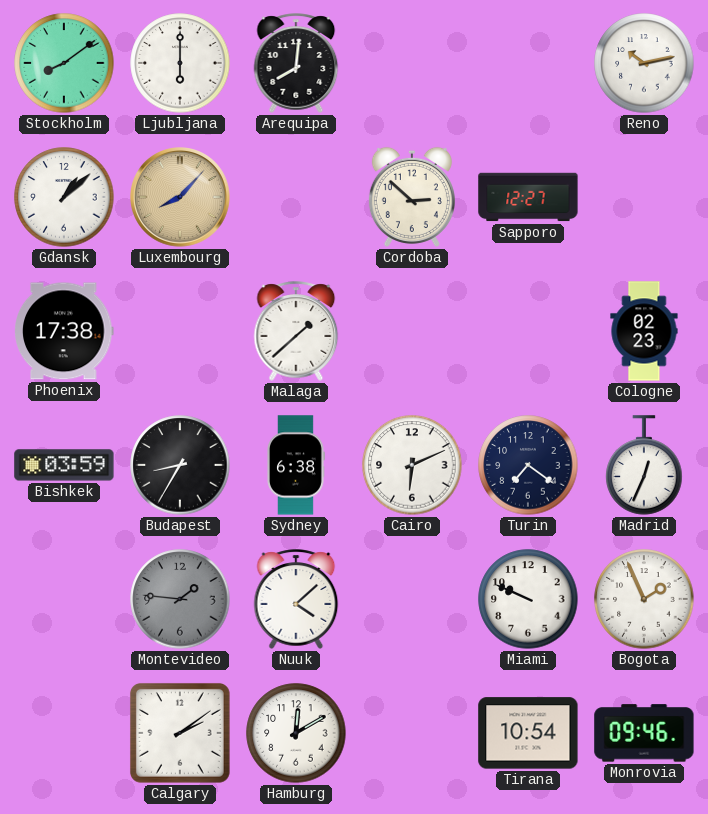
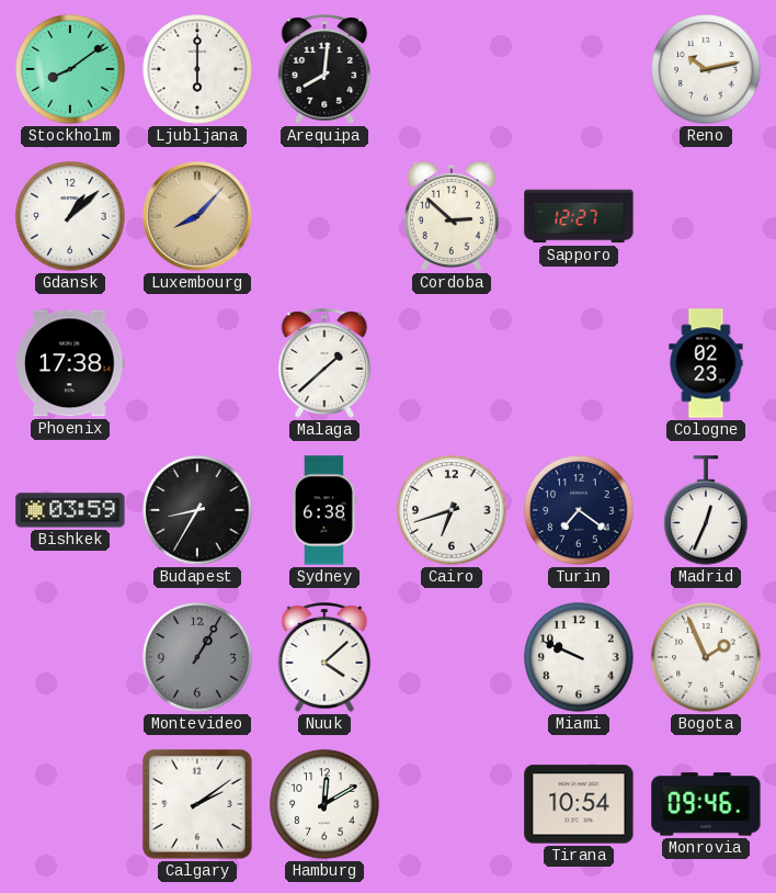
Cairo: 6:11 -> 6:42 (452, 510)
Montevideo: 1:46 -> 1:05 (197, 657)
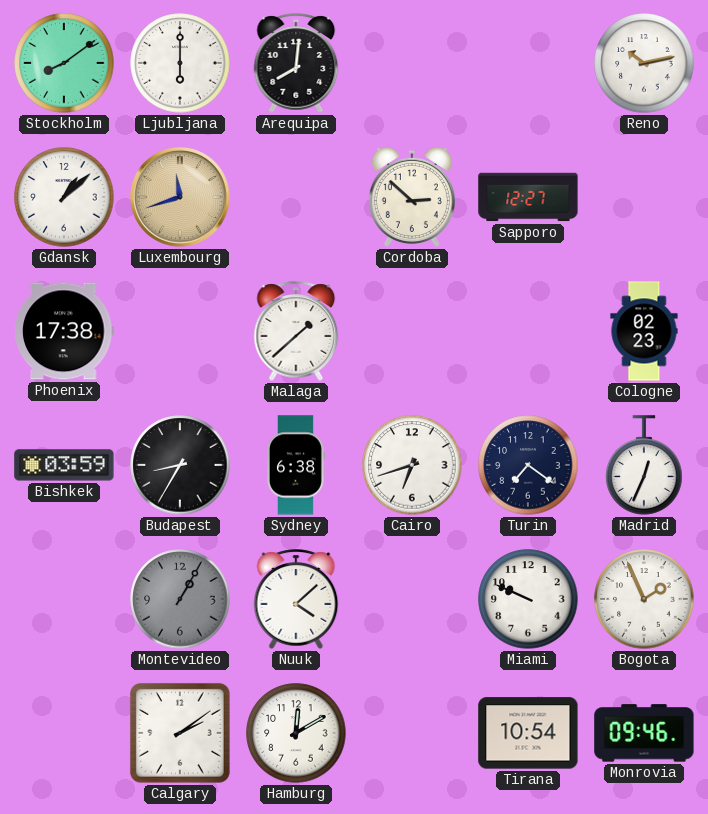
Luxembourg: 8:07 -> 11:42 (181, 198)
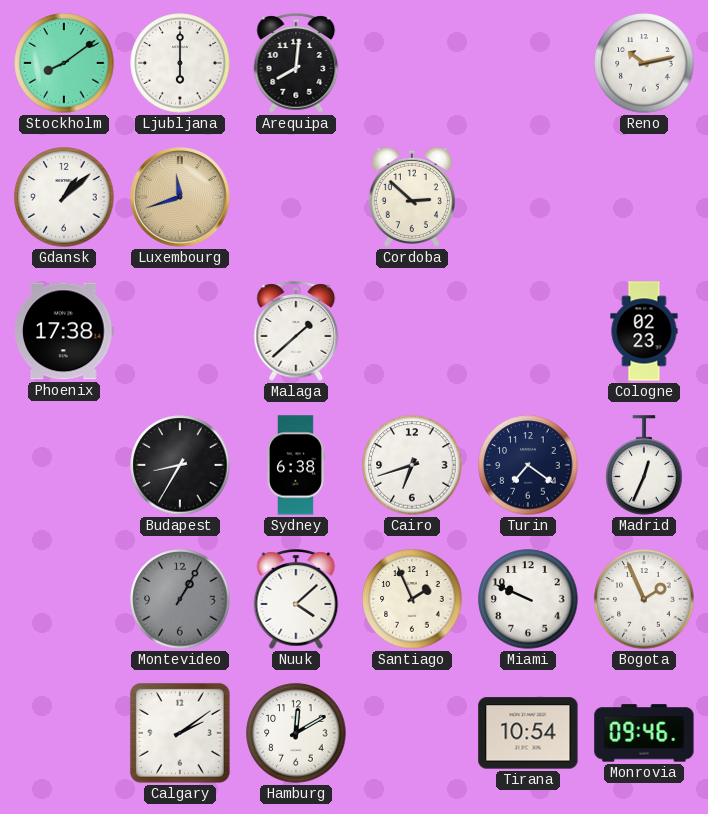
Sapporo: 12:27 -> none (528, 197)
Bishkek: 03:59 -> none (64, 465)
Santiago: none -> 1:56 (412, 599)
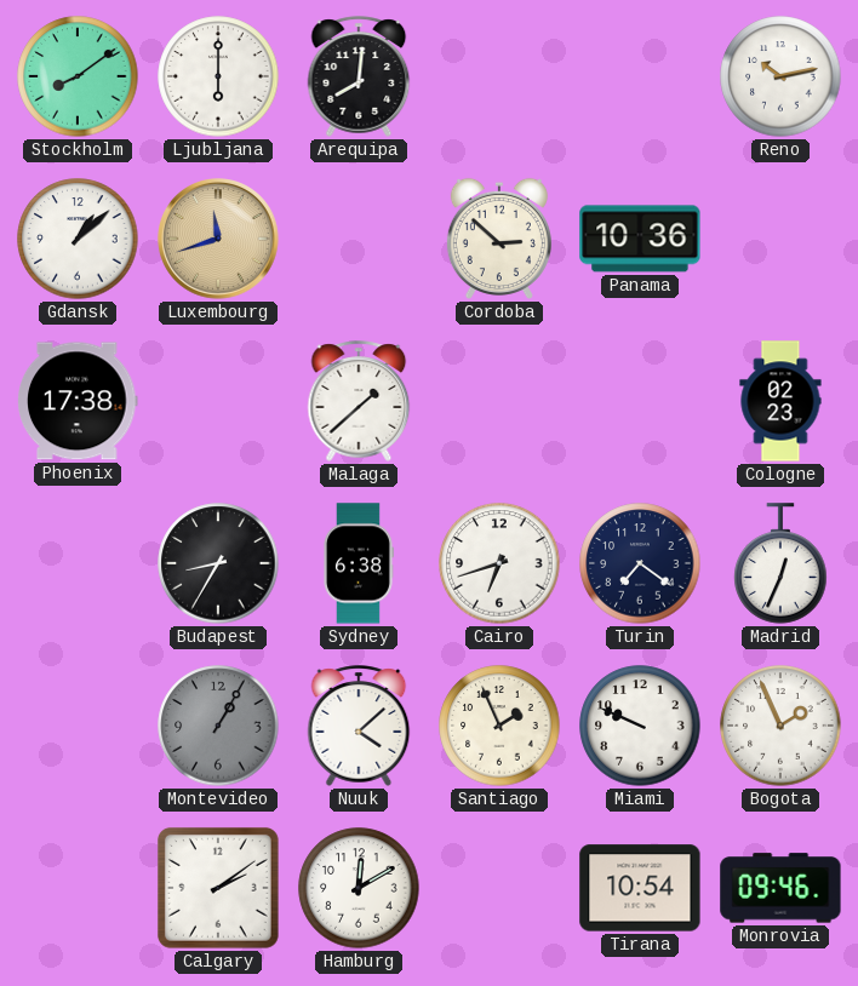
Panama: none -> 10:36 (640, 239)
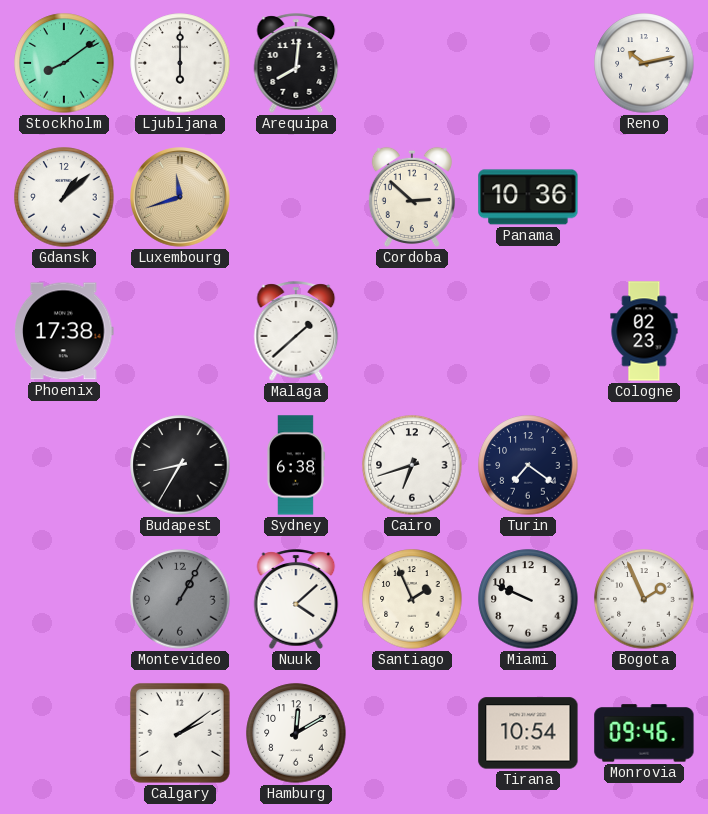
Madrid: 12:34 -> none (780, 563)
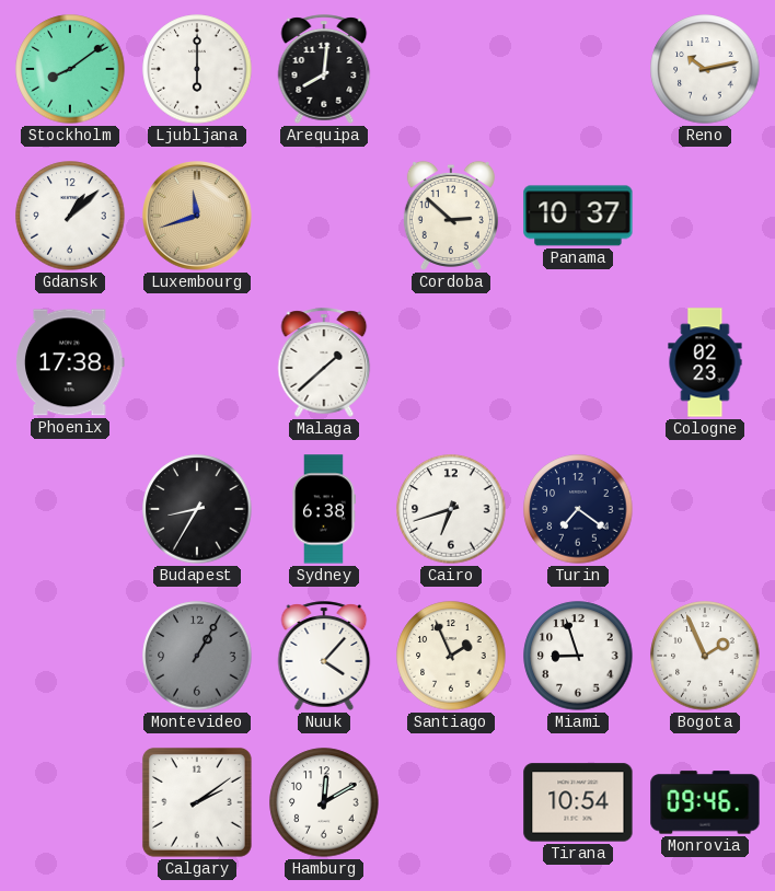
Panama: 10:36 -> 10:37 (578, 216)
Nuuk: 4:08 -> 4:07 (324, 656)
Miami: 9:49 -> 8:57 (578, 656)
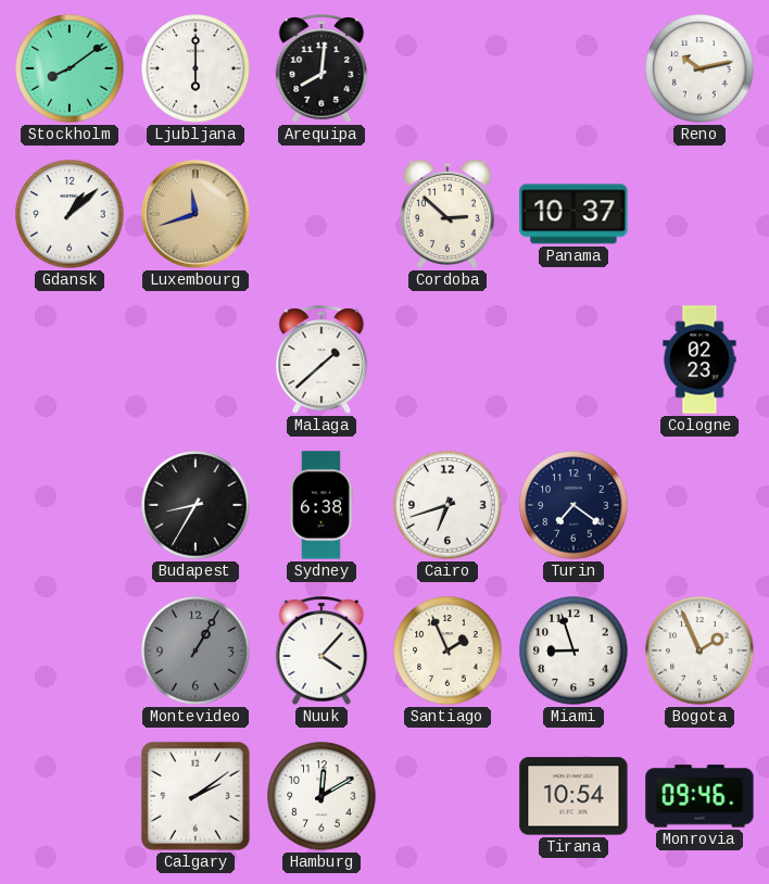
Phoenix: 17:38 -> none (70, 362)
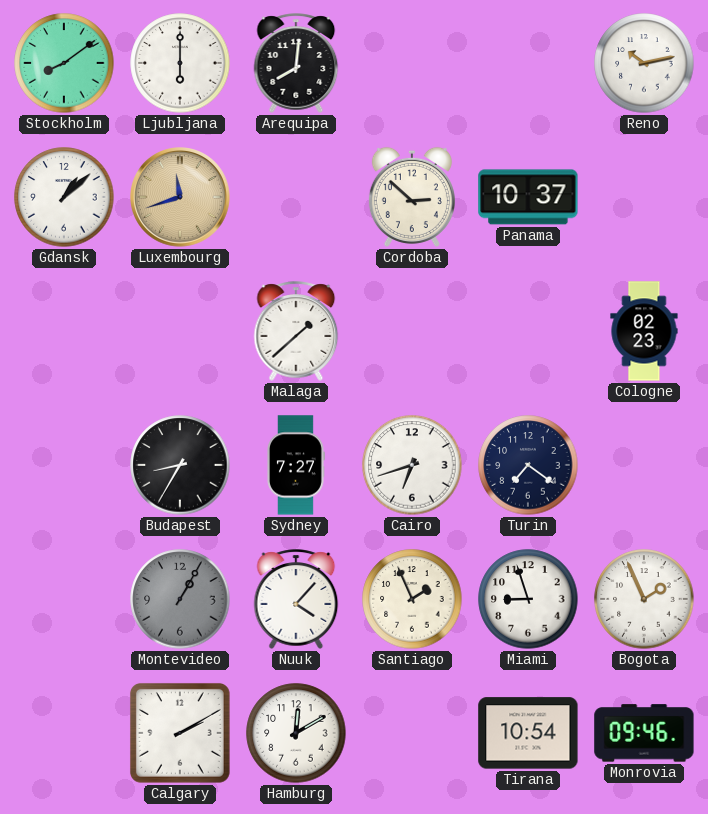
Sydney: 6:38 -> 7:27 (296, 465)
Calgary: 2:09 -> 2:10 (180, 733)
